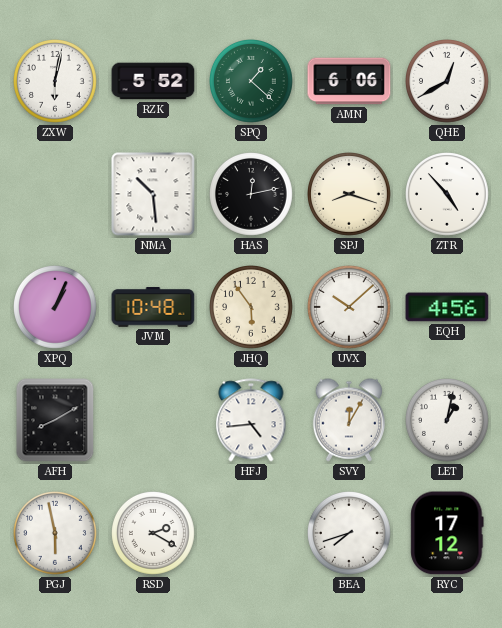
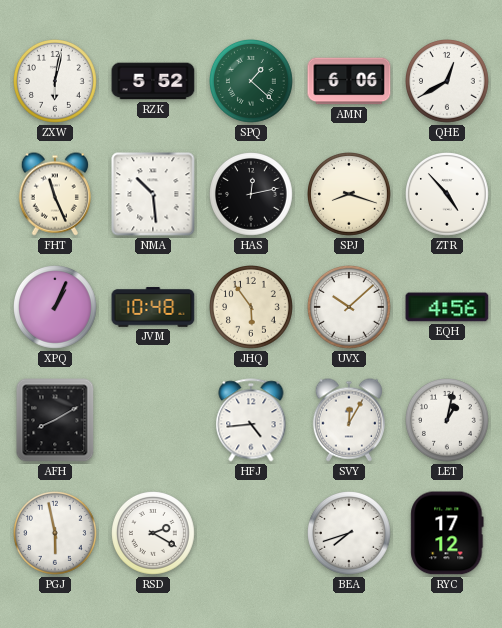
FHT: none -> 11:26 (54, 194)
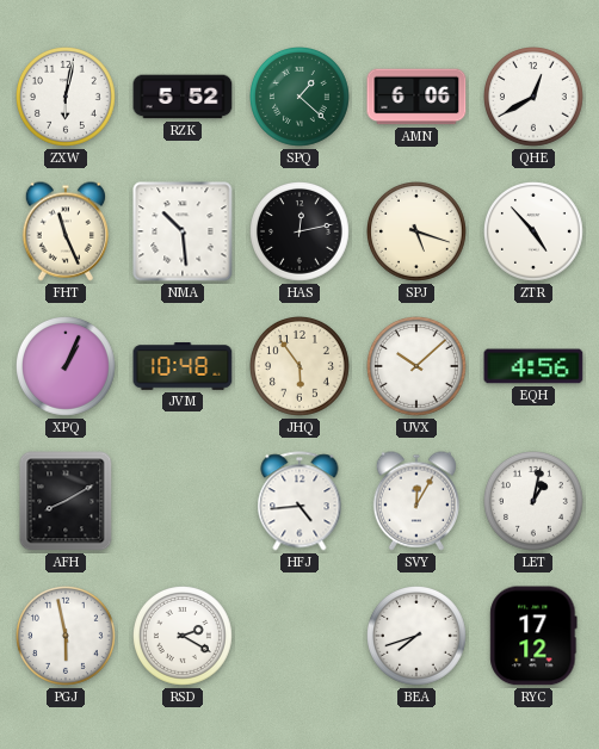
SPJ: 8:18 -> 5:18 (418, 233)
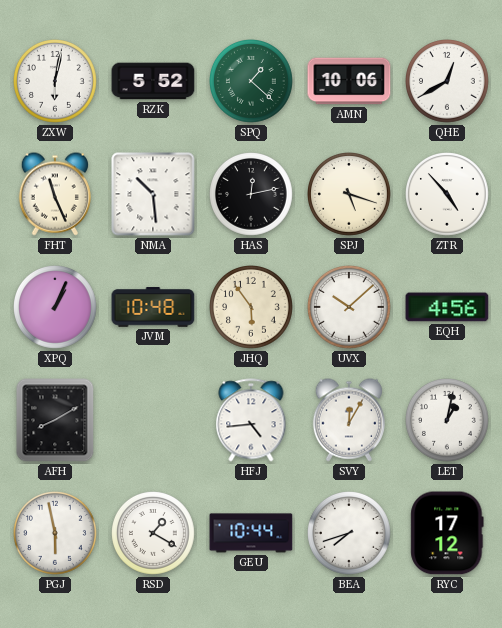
AMN: 6:06 -> 10:06 (349, 81)
RSD: 2:20 -> 1:20 (154, 534)
GEU: none -> 10:44 (251, 533)
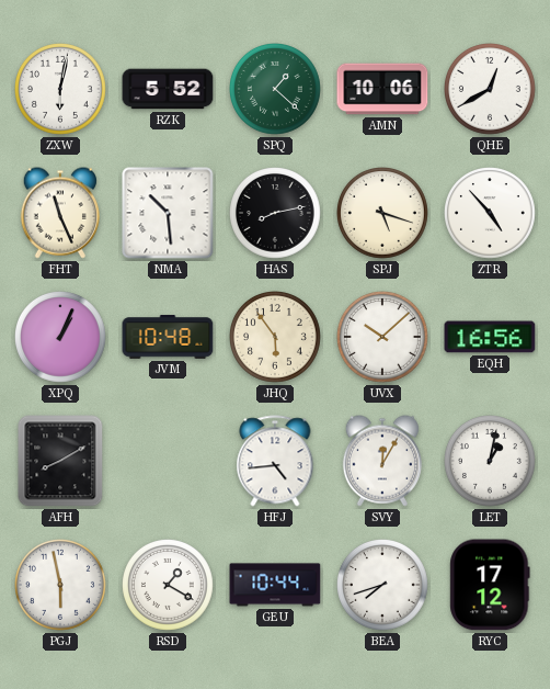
HAS: 12:13 -> 8:13 (276, 214)
EQH: 4:56 -> 16:56 (490, 337)
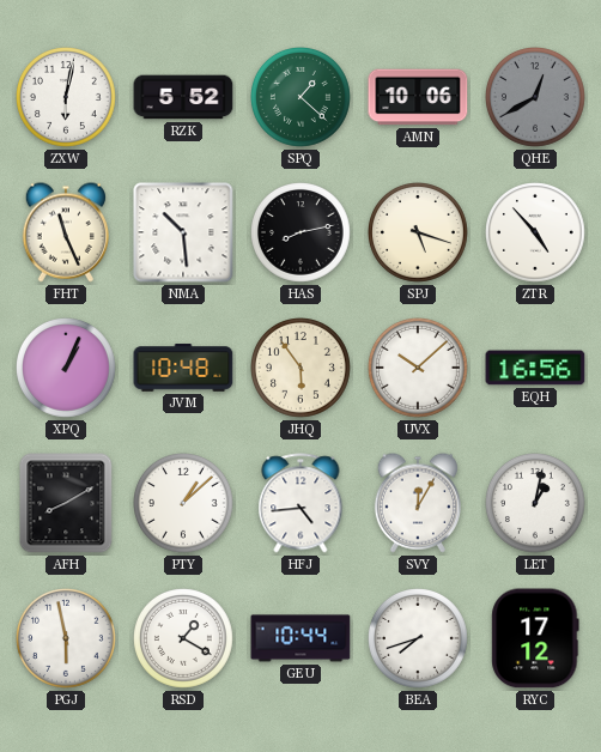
QHE dial: white -> grey (536, 98)
PTY: none -> 1:08 (184, 504)
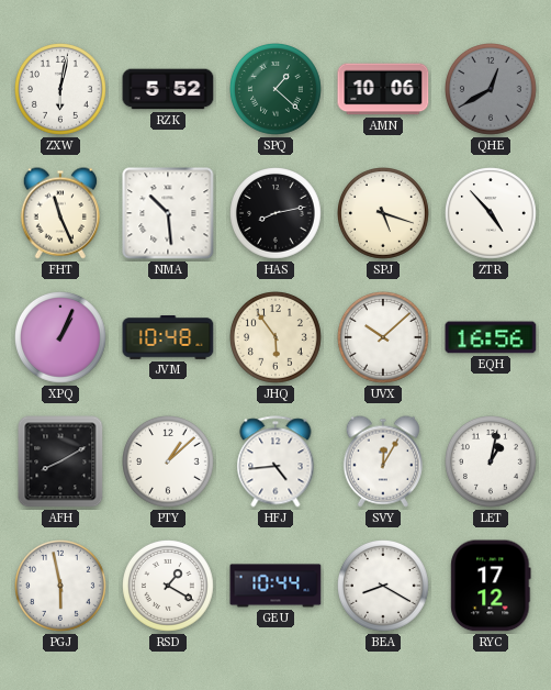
BEA: 7:42 -> 8:20 (384, 587)
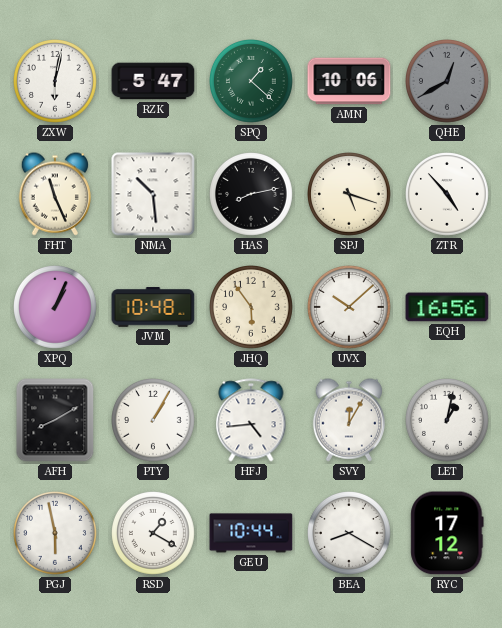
RZK: 5:52 -> 5:47 (153, 81)
PTY: 1:08 -> 1:05 (154, 421)
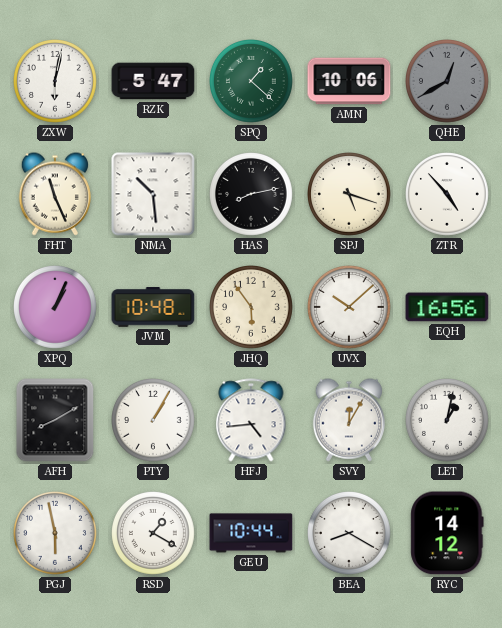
RYC: 17:12 -> 14:12 (447, 533)
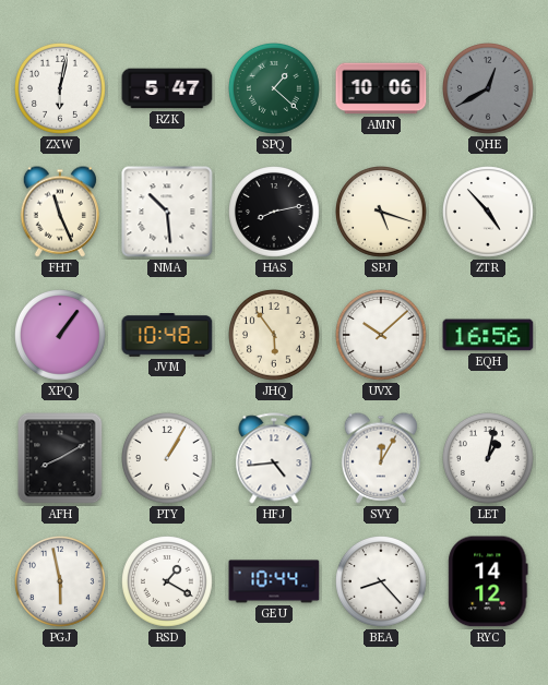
XPQ: 1:04 -> 1:06 (61, 336)
BEA: 8:20 -> 8:23 (382, 582)
